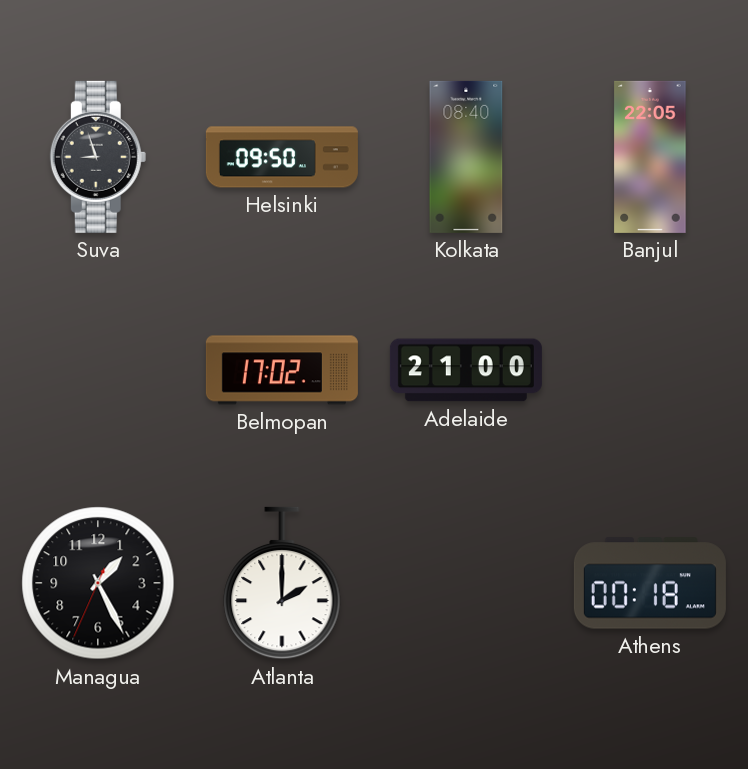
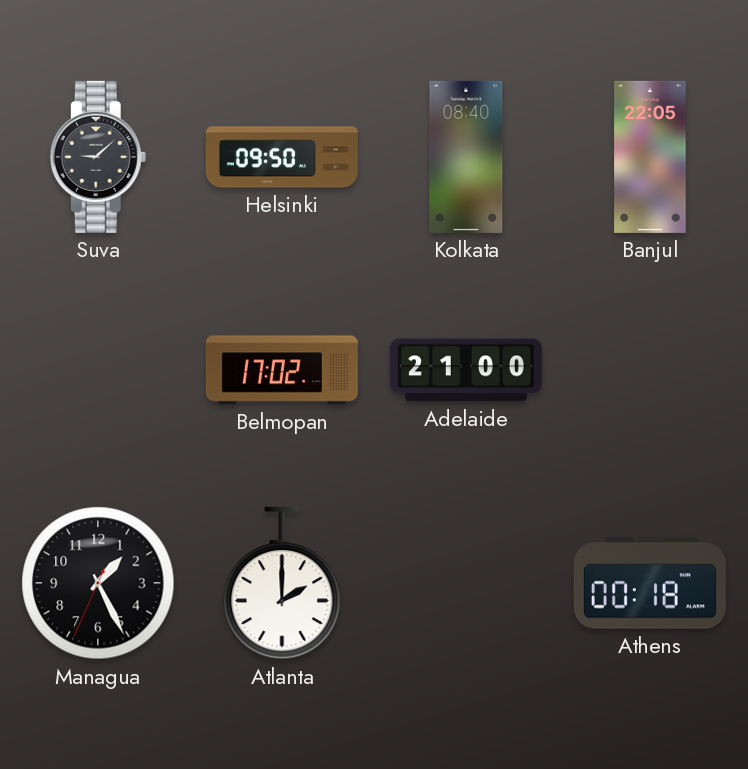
Suva: 8:57 -> 9:08 (98, 157)
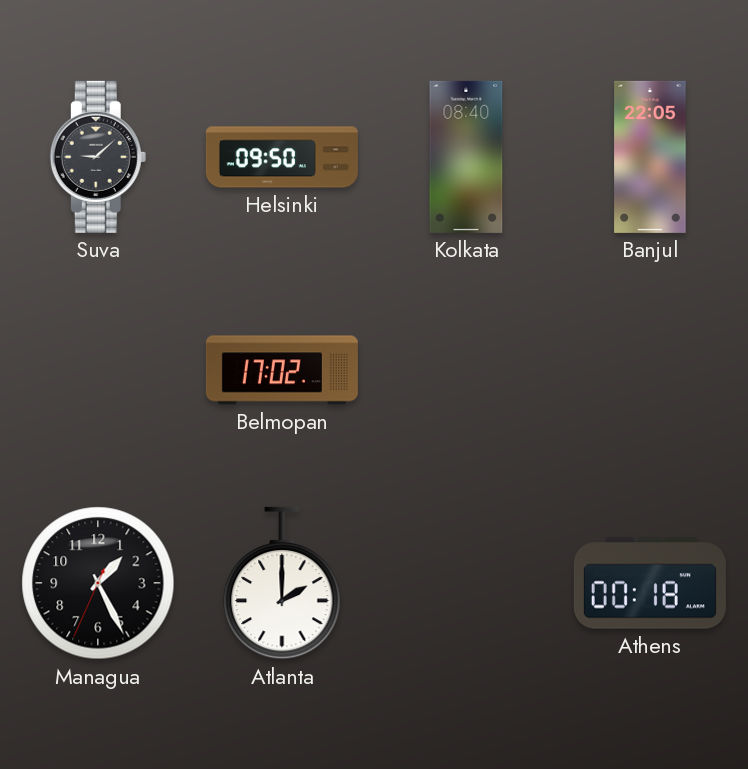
Adelaide: 21:00 -> none (466, 370)
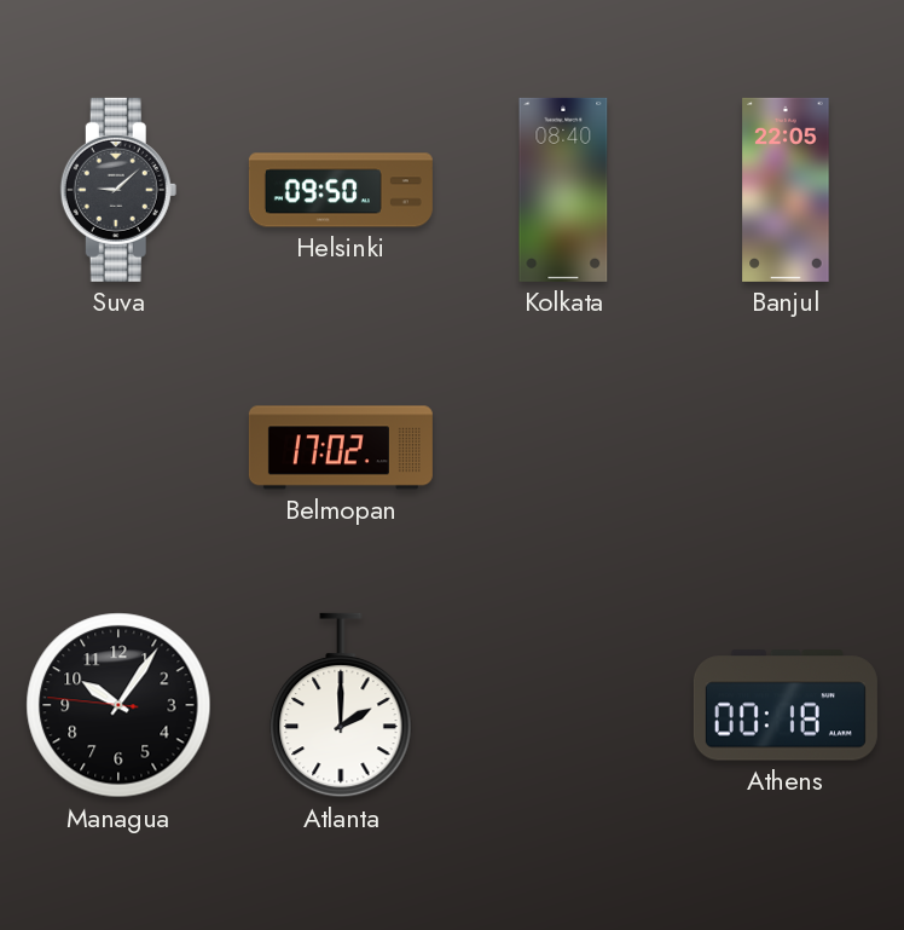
Managua: 1:25 -> 10:05 (118, 705)
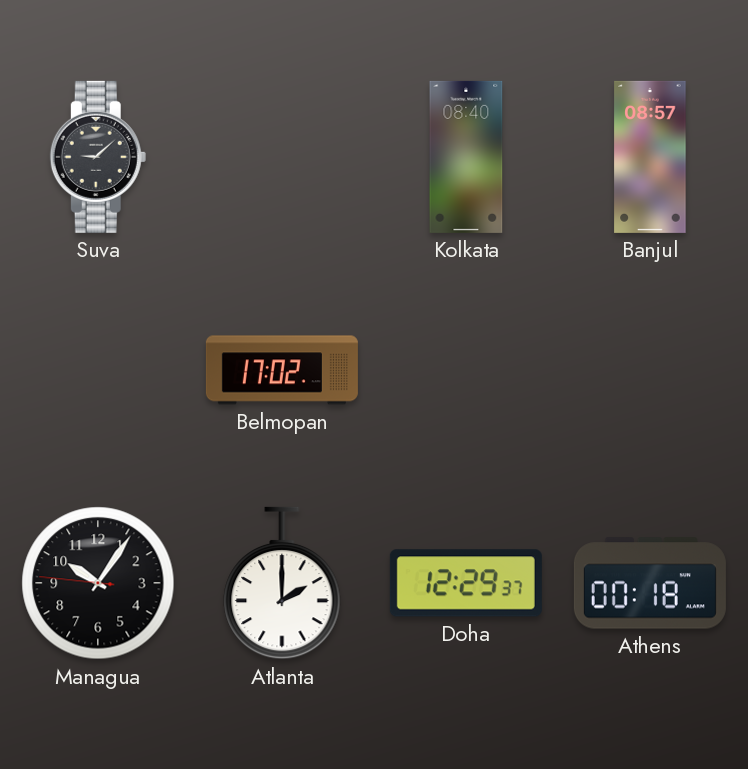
Helsinki: 09:50 -> none (341, 190)
Banjul: 22:05 -> 08:57 (650, 157)
Doha: none -> 12:29 (466, 583)
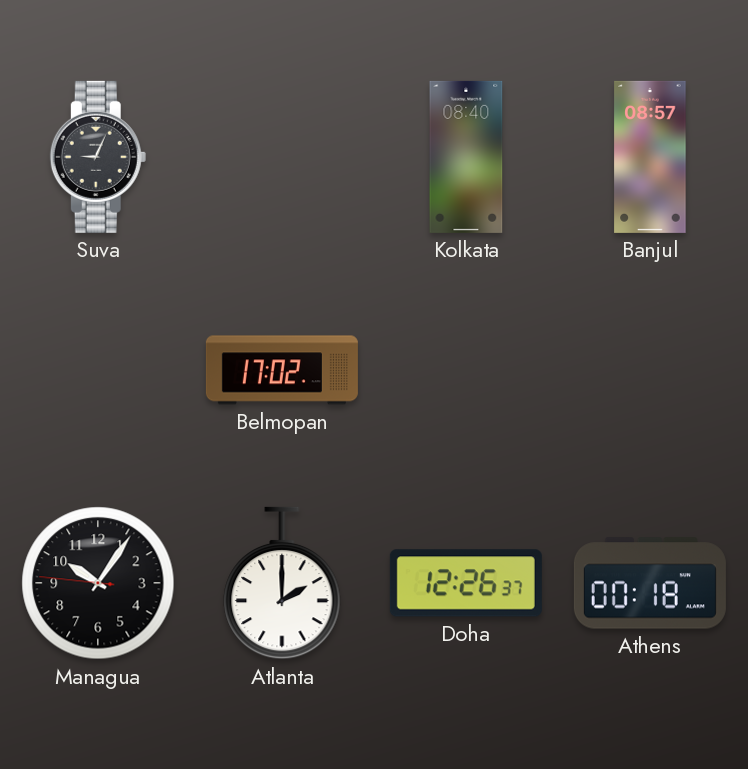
Suva: 9:08 -> 9:04 (98, 157)
Doha: 12:29 -> 12:26 (466, 583)
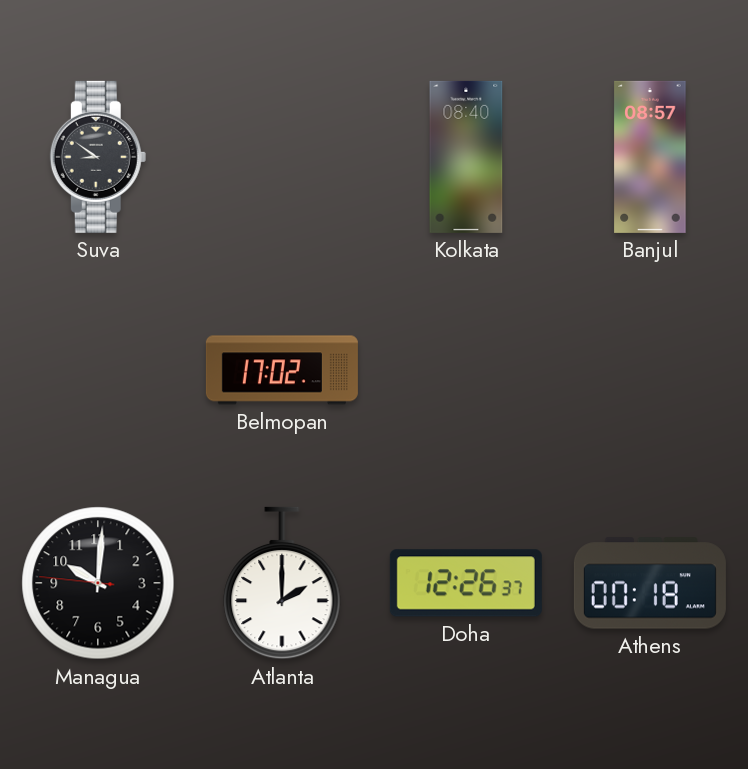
Suva: 9:04 -> 8:51 (98, 157)
Managua: 10:05 -> 10:00 (98, 583)
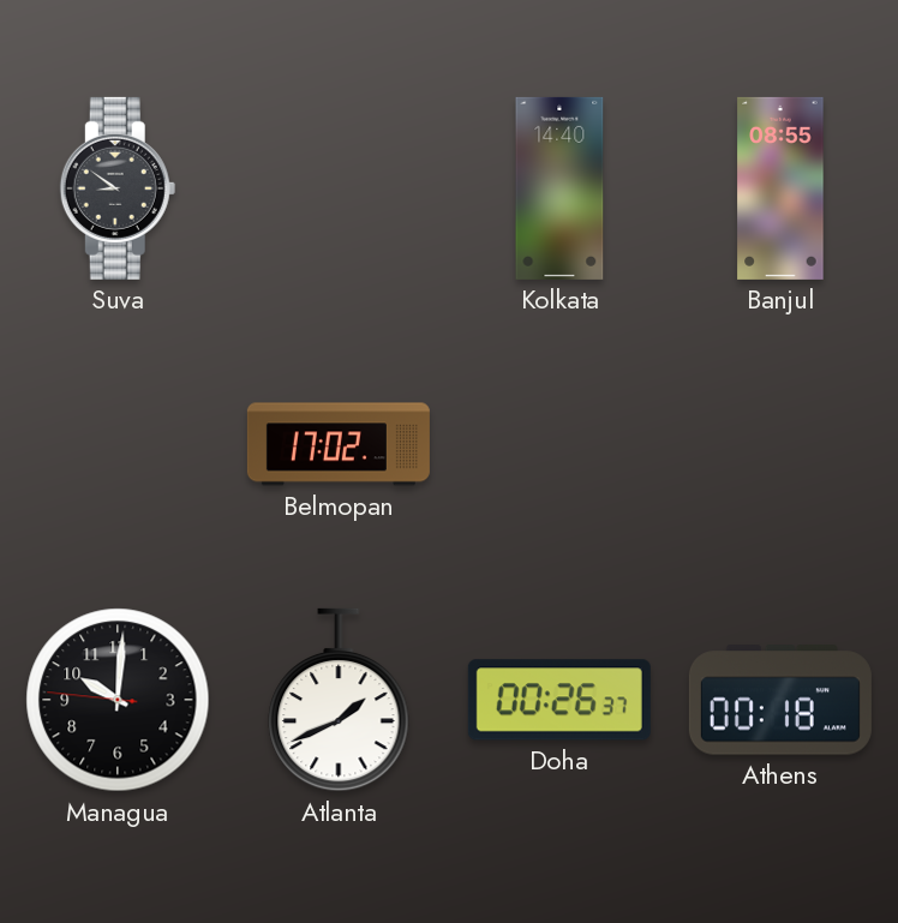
Kolkata: 08:40 -> 14:40 (559, 188)
Banjul: 08:57 -> 08:55 (780, 188)
Atlanta: 2:00 -> 1:41 (339, 700)
Doha: 12:26 -> 00:26 (559, 700)
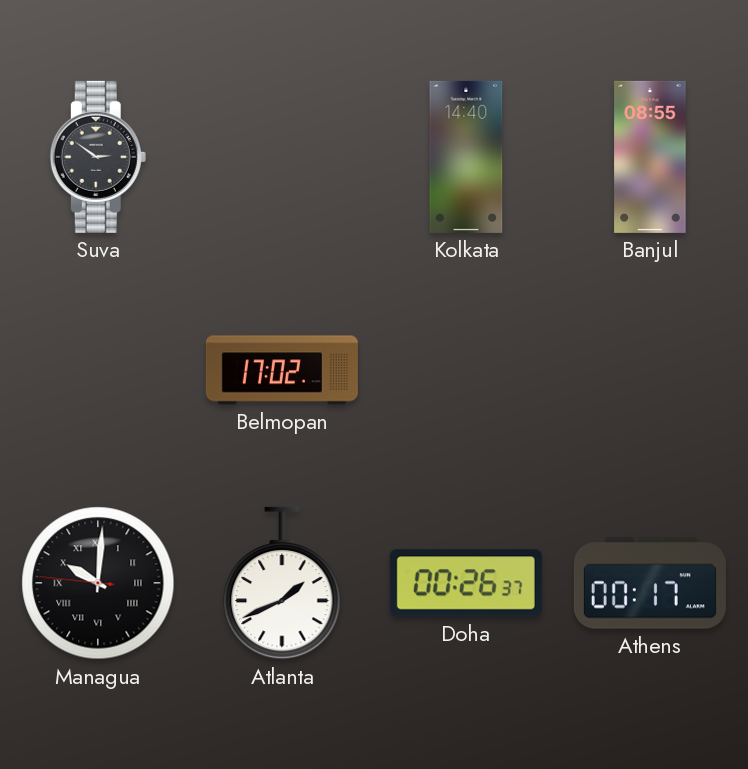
Suva: 8:51 -> 2:51 (98, 157)
Managua numerals: Arabic -> Roman (98, 583)
Athens: 00:18 -> 00:17 (650, 583)
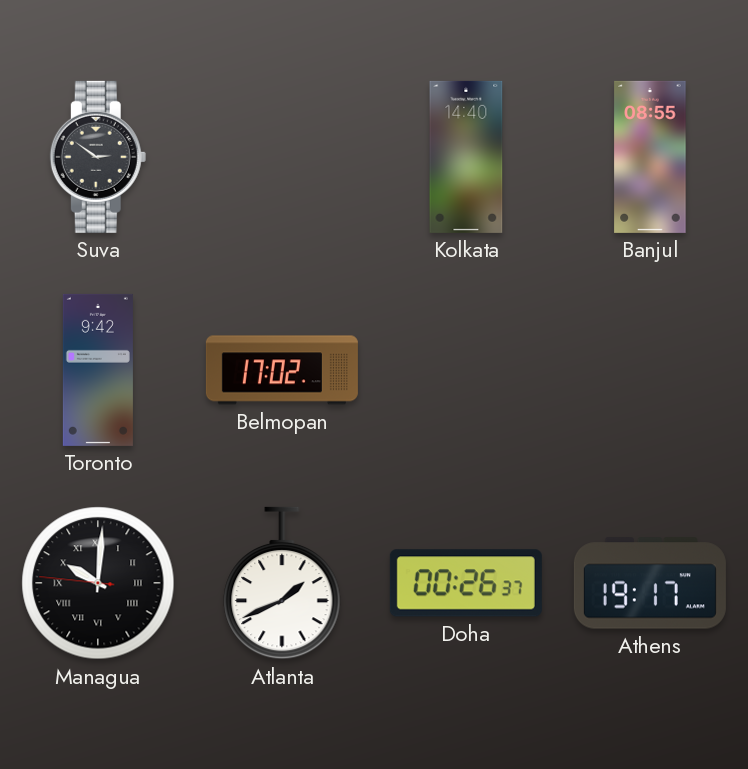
Toronto: none -> 9:42 (98, 370)
Athens: 00:17 -> 19:17 (650, 583)
